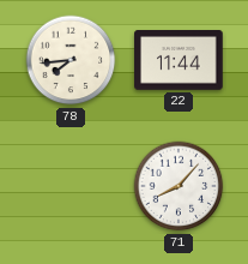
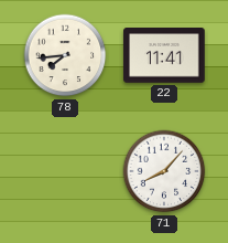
22: 11:44 -> 11:41 (164, 55)
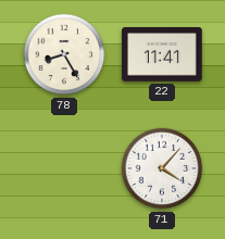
78: 7:44 -> 8:25 (64, 54)
71: 8:07 -> 4:07 (162, 168)
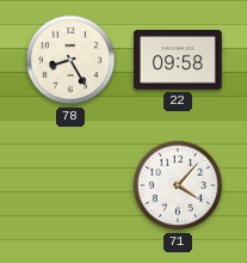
22: 11:41 -> 09:58 (178, 60)
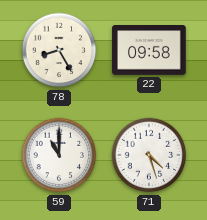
59: none -> 11:00 (59, 155)
71: 4:07 -> 4:27 (149, 155)
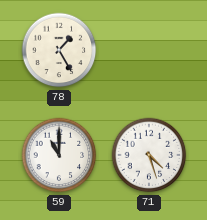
78: 8:25 -> 1:25 (59, 50)
22: 09:58 -> none (149, 50)
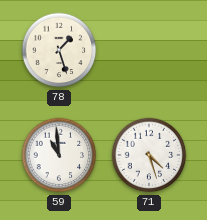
78: 1:25 -> 1:27 (59, 50)
59: 11:00 -> 10:59 (59, 155)
